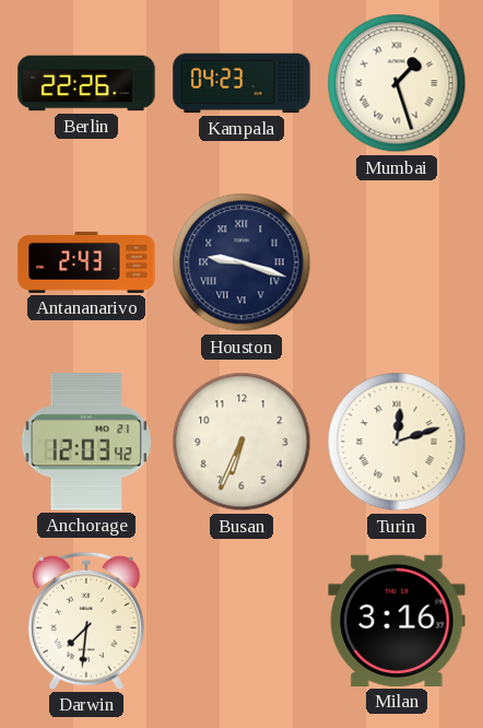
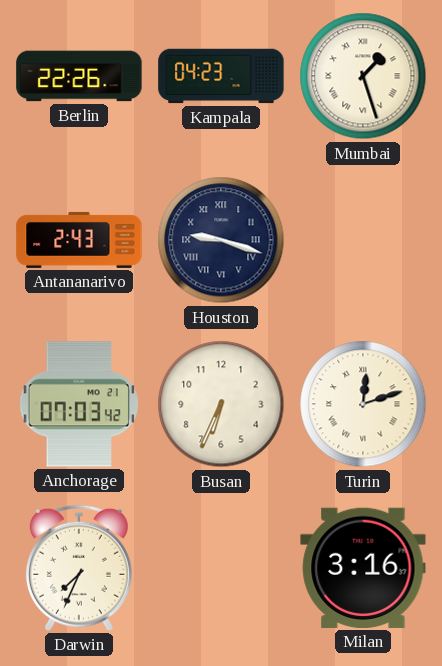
Anchorage: 12:03 -> 07:03 (78, 404)
Darwin: 7:31 -> 7:34 (79, 568)
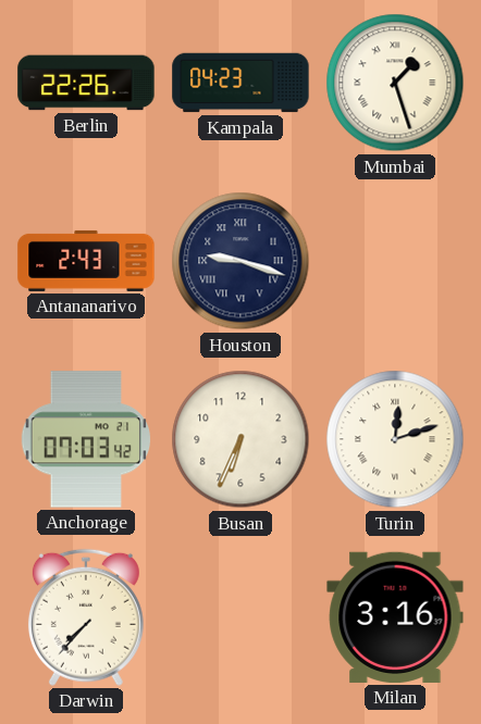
Darwin: 7:34 -> 7:37 (86, 617)
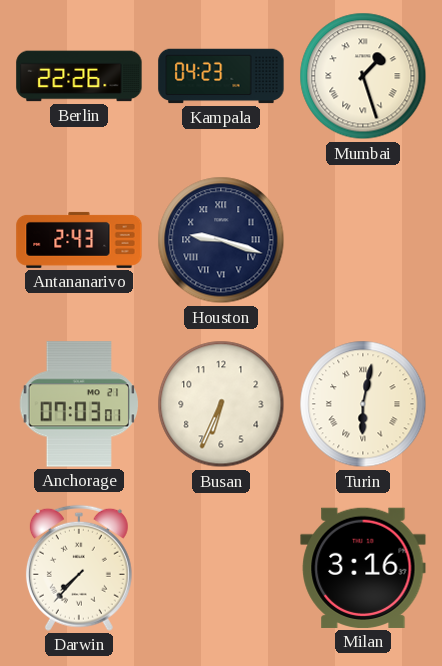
Anchorage: 07:03:42 -> 07:03:01 (78, 404)
Turin: 12:12 -> 6:02 (363, 404)
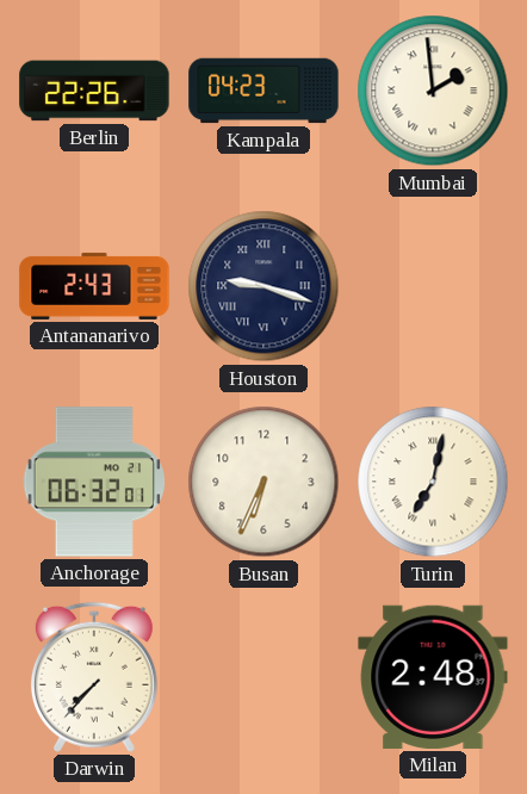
Mumbai: 1:27 -> 1:59 (433, 91)
Anchorage: 07:03 -> 06:32 (93, 482)
Turin: 6:02 -> 7:02 (433, 482)
Milan: 3:16 -> 2:48 (433, 677)
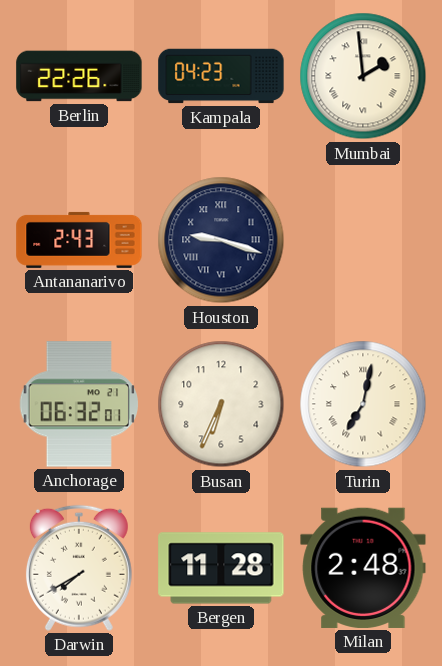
Darwin: 7:37 -> 7:40 (79, 568)
Bergen: none -> 11:28 (221, 568)
